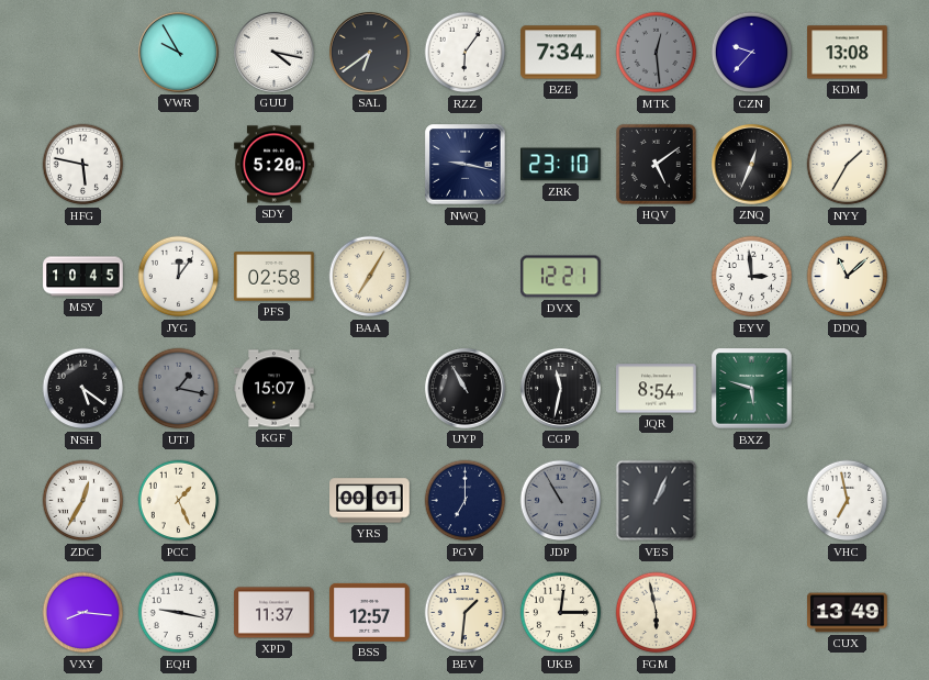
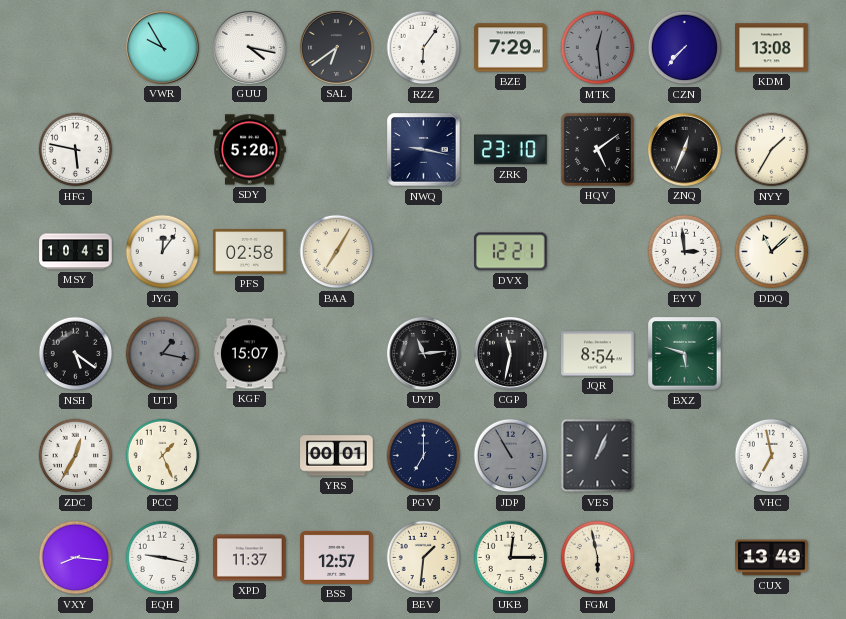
BZE: 7:34 -> 7:29 (511, 48)
CZN: 9:37 -> 7:37 (685, 48)
UYP: 10:55 -> 11:14 (423, 353)
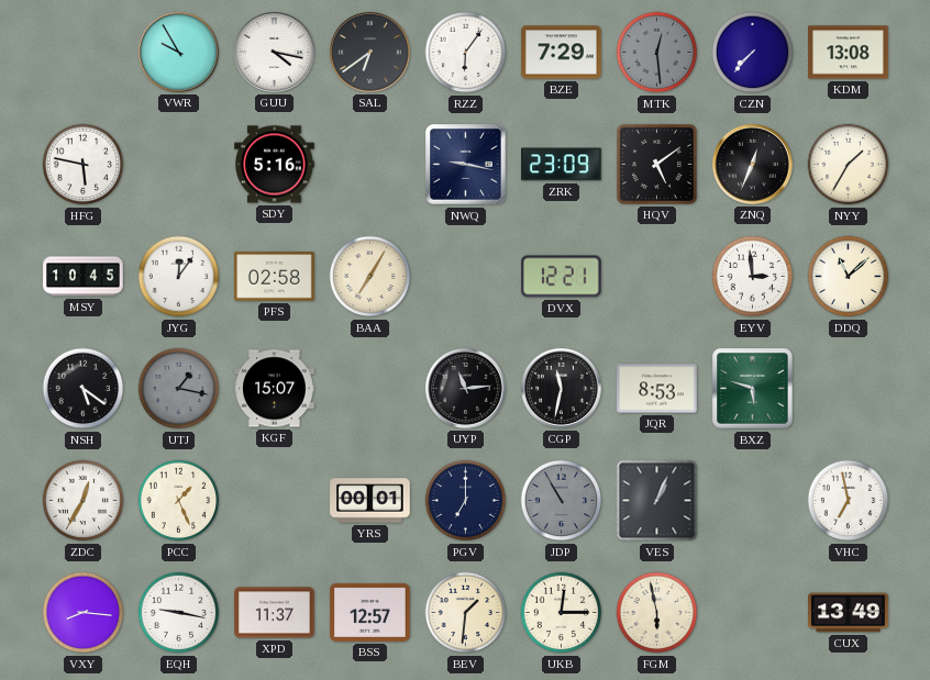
SDY: 5:20 -> 5:16 (275, 165)
ZRK: 23:10 -> 23:09 (562, 165)
JQR: 8:54 -> 8:53 (657, 389)
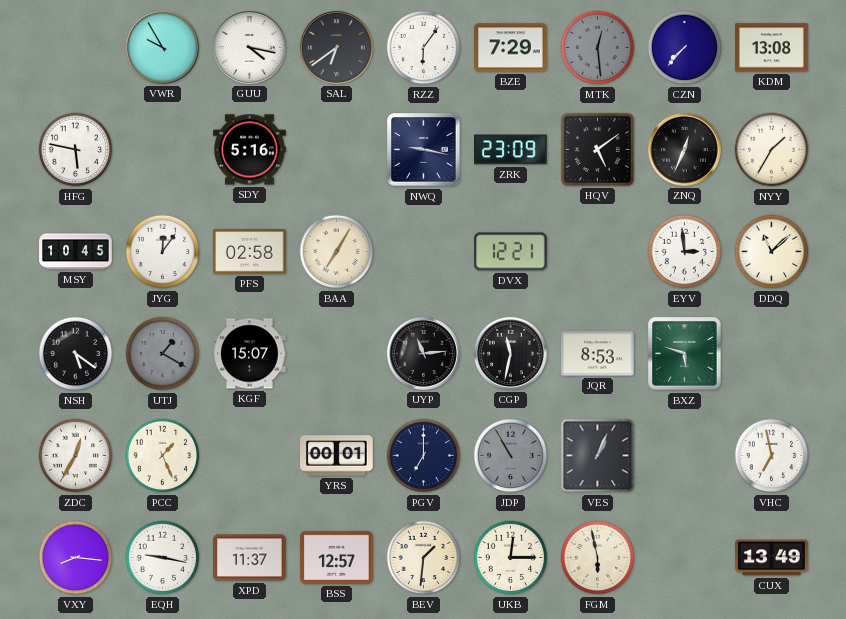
UTJ: 1:17 -> 1:20 (163, 354)
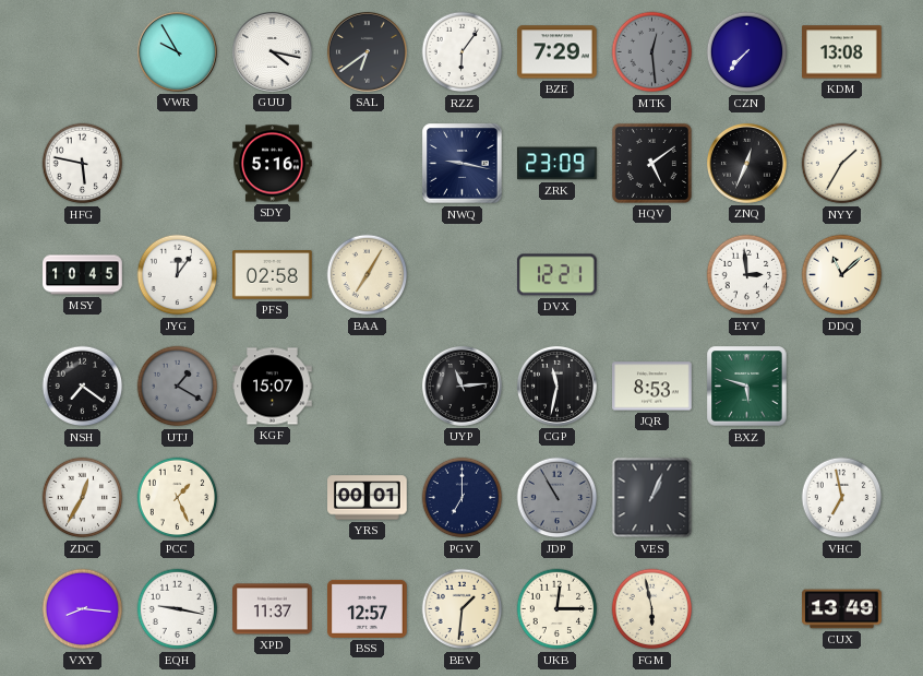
NSH: 5:21 -> 7:21 (83, 387)
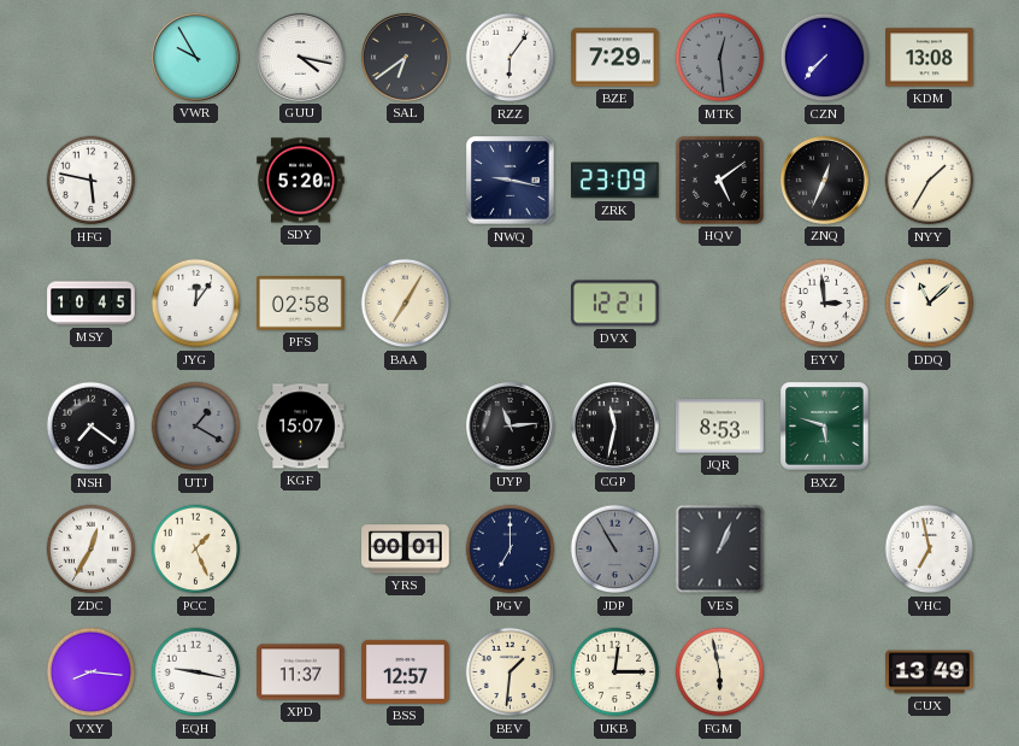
SDY: 5:16 -> 5:20 (301, 181)
